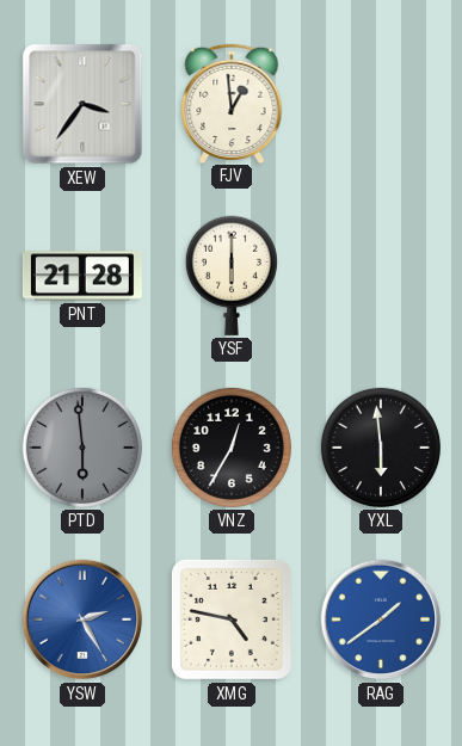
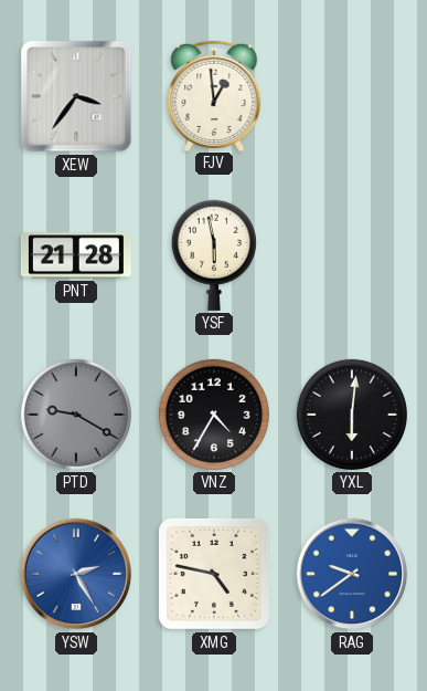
YSF: 6:00 -> 5:58 (214, 255)
PTD: 5:59 -> 9:20 (76, 415)
VNZ: 12:35 -> 4:35 (214, 415)
YXL: 5:59 -> 6:01 (352, 415)
RAG: 1:39 -> 9:39 (352, 574)
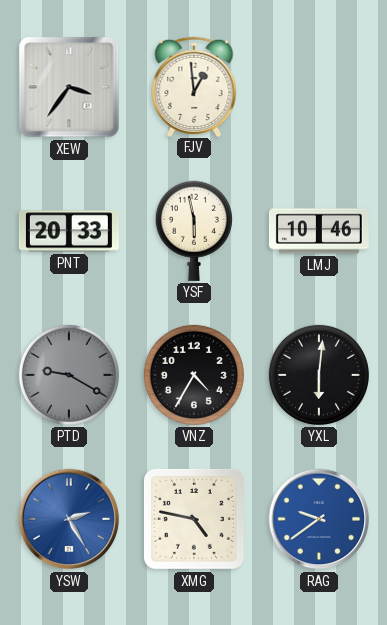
PNT: 21:28 -> 20:33 (69, 231)
LMJ: none -> 10:46 (319, 231)
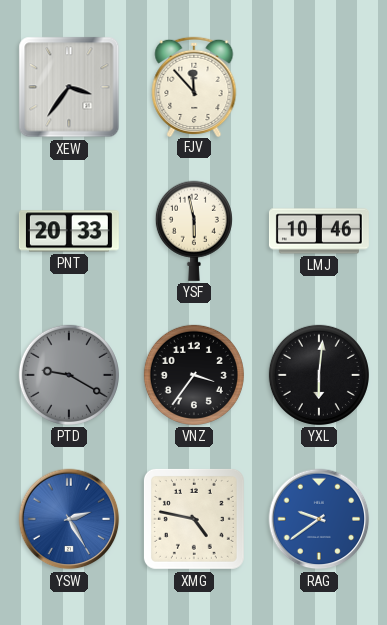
FJV: 12:59 -> 11:53 (194, 86)
VNZ: 4:35 -> 3:36 (194, 375)
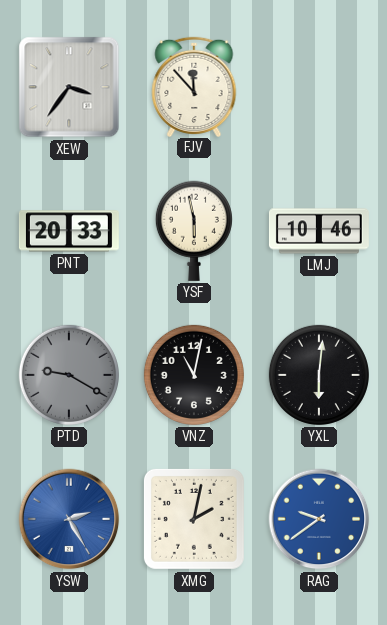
VNZ: 3:36 -> 11:02 (194, 375)
XMG: 4:47 -> 2:02 (194, 519)
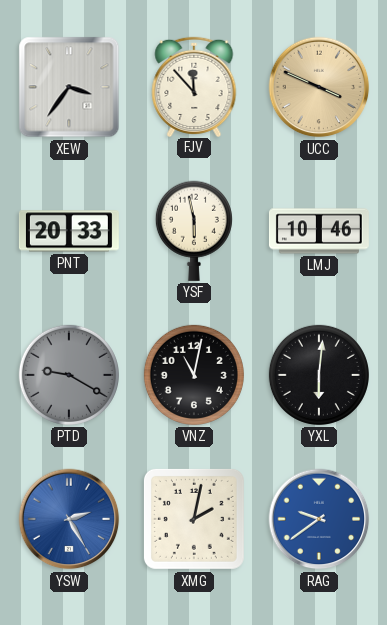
UCC: none -> 3:49 (319, 87)
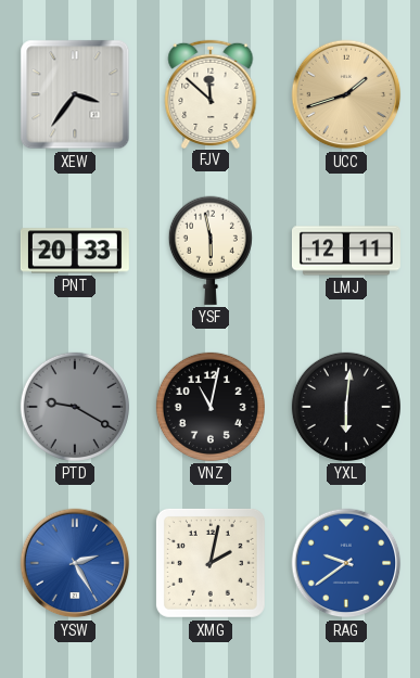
FJV: 11:53 -> 11:52 (211, 93)
UCC: 3:49 -> 1:42 (346, 94)
LMJ: 10:46 -> 12:11 (346, 251)
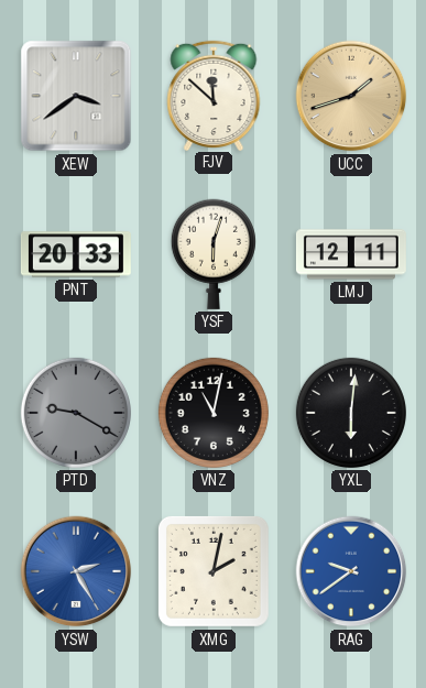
XEW: 3:36 -> 3:39 (76, 96)
YSF: 5:58 -> 6:03 (214, 254)
